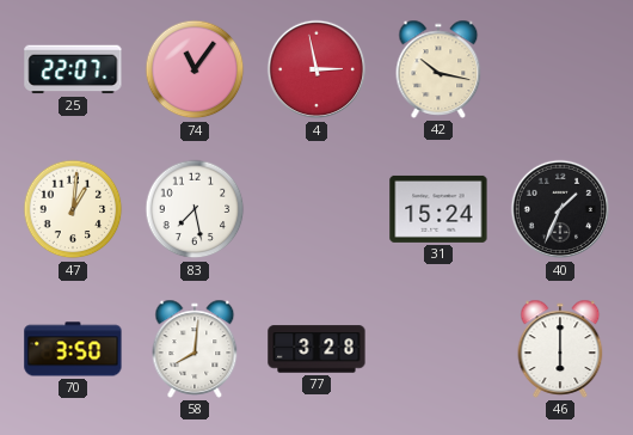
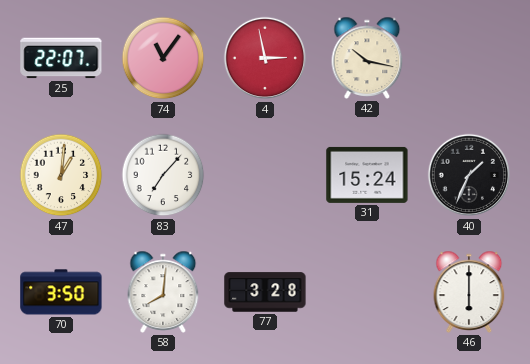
83: 7:28 -> 7:07 (163, 175)
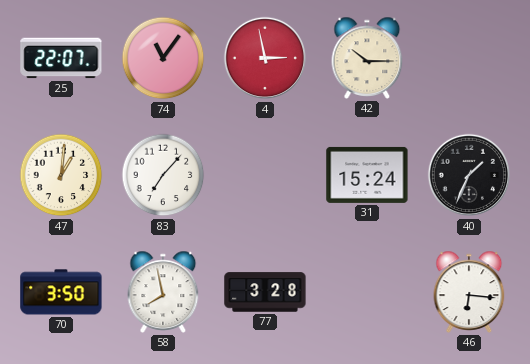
42: 10:17 -> 10:15 (367, 58)
58: 8:01 -> 7:58 (163, 292)
46: 6:00 -> 6:16 (469, 292)
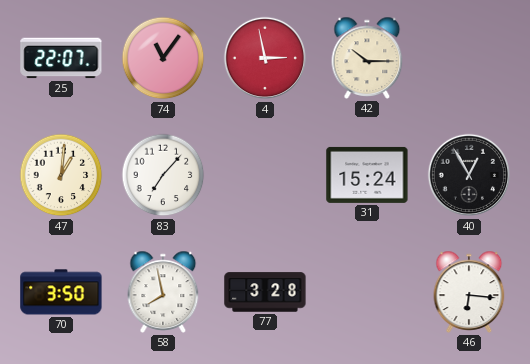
40: 1:34 -> 12:55 (469, 175)
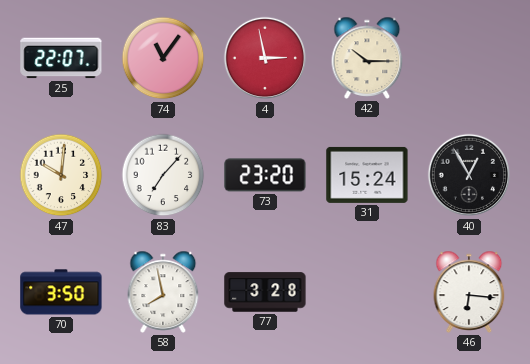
47: 1:01 -> 10:01 (61, 175)
73: none -> 23:20 (265, 175)
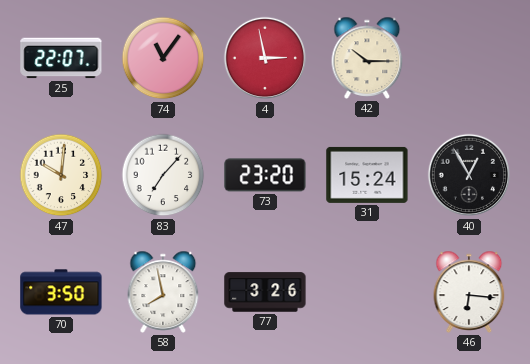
77: 3:28 -> 3:26 (265, 292)
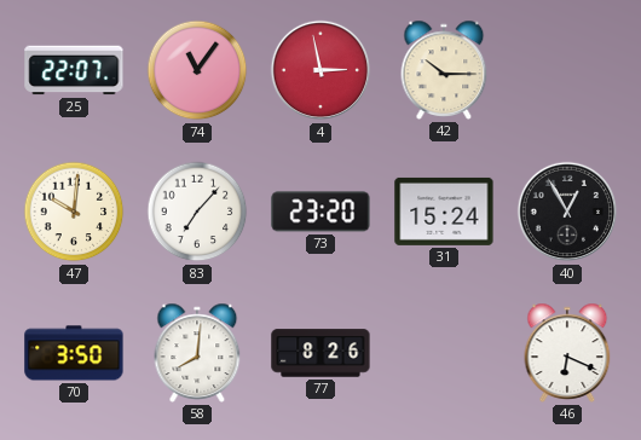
58: 7:58 -> 8:01 (197, 353)
77: 3:26 -> 8:26 (320, 353)
46: 6:16 -> 6:19 (567, 353)
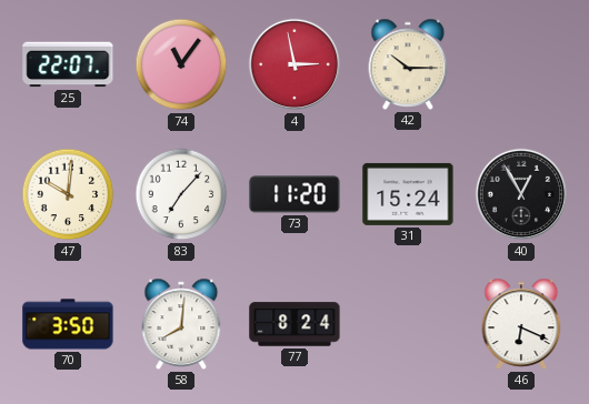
73: 23:20 -> 11:20 (294, 194)
77: 8:26 -> 8:24 (294, 324)
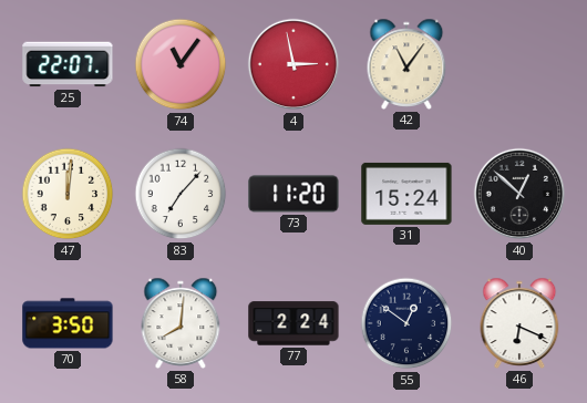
42: 10:15 -> 11:06 (406, 64)
47: 10:01 -> 12:01 (68, 194)
40: 12:55 -> 12:52 (519, 194)
77: 8:24 -> 2:24 (293, 323)
55: none -> 12:51 (406, 323)
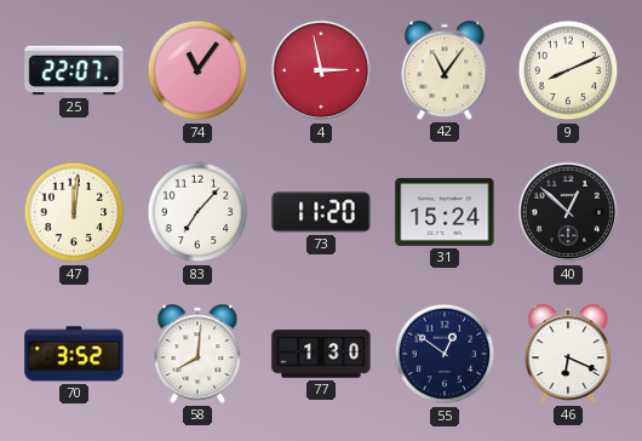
9: none -> 8:11 (568, 70)
70: 3:50 -> 3:52 (74, 354)
77: 2:24 -> 1:30 (321, 354)
